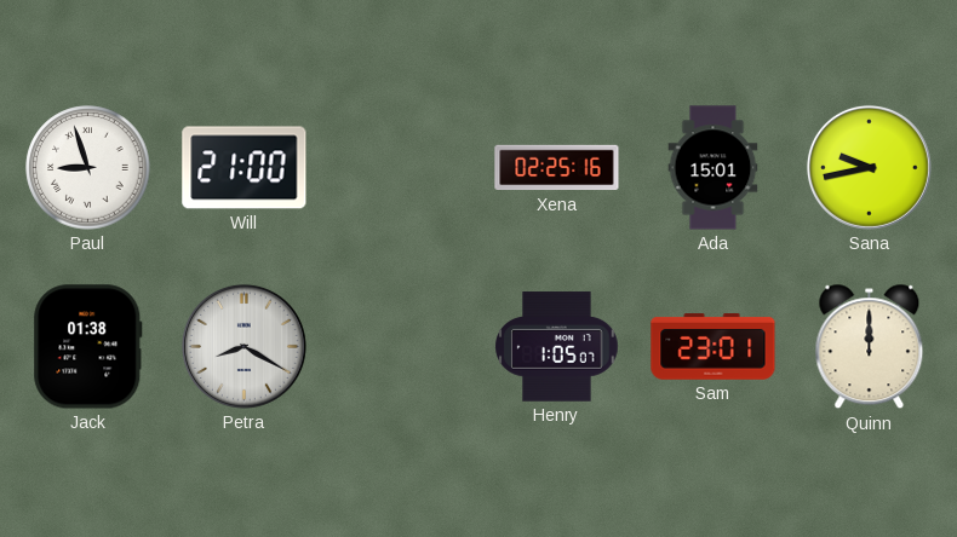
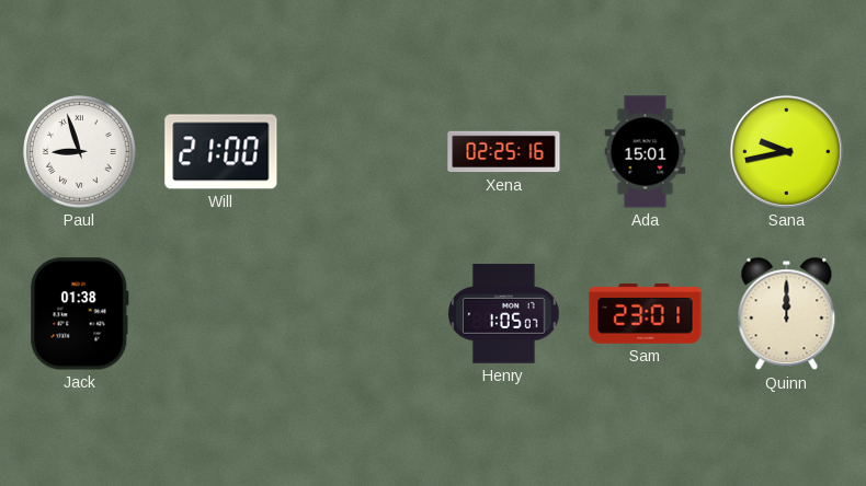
Petra: 8:20 -> none (243, 346)
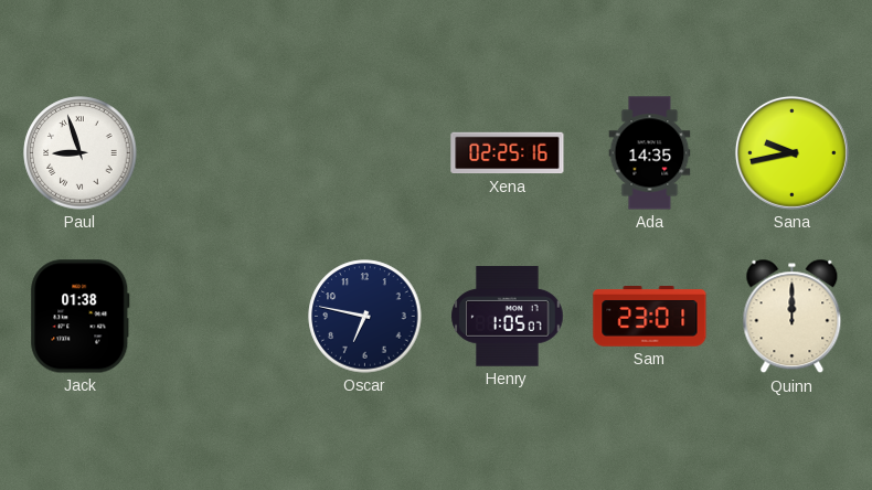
Will: 21:00 -> none (221, 152)
Ada: 15:01 -> 14:35 (650, 153)
Oscar: none -> 6:47 (365, 317)
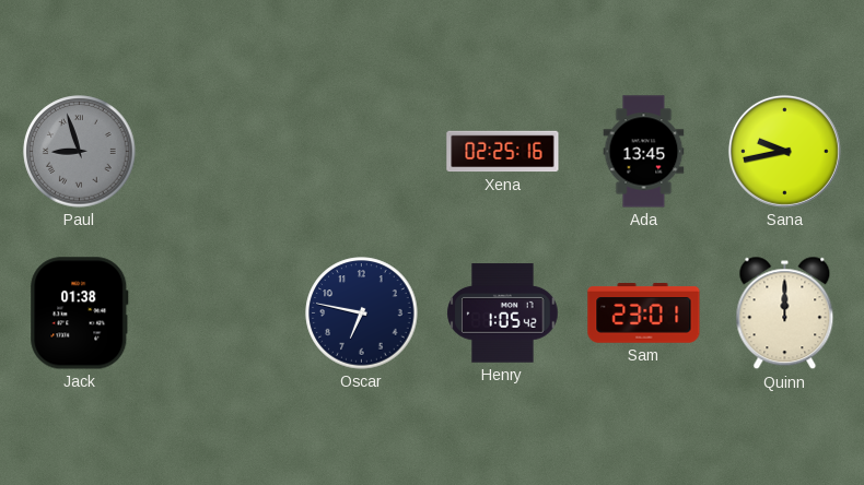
Paul dial: white -> grey (80, 152)
Ada: 14:35 -> 13:45 (644, 152)
Henry: 1:05:07 -> 1:05:42 (503, 314)
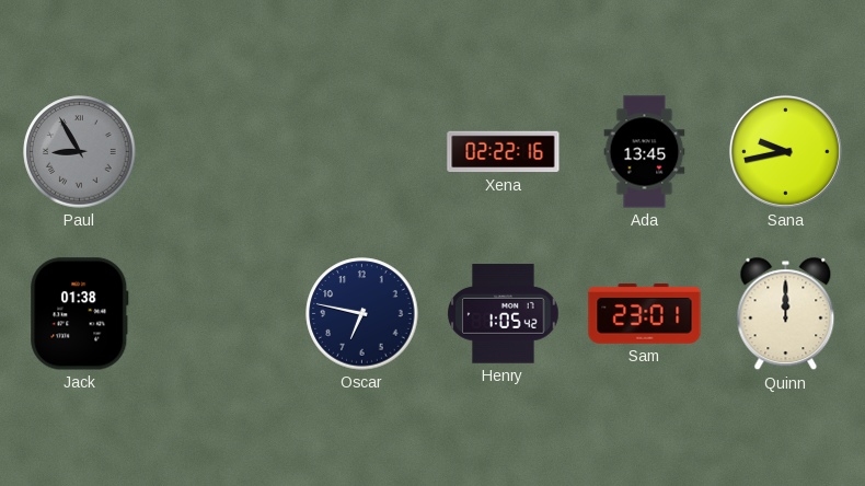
Paul: 8:57 -> 8:55 (80, 152)
Xena: 02:25 -> 02:22 (504, 152)
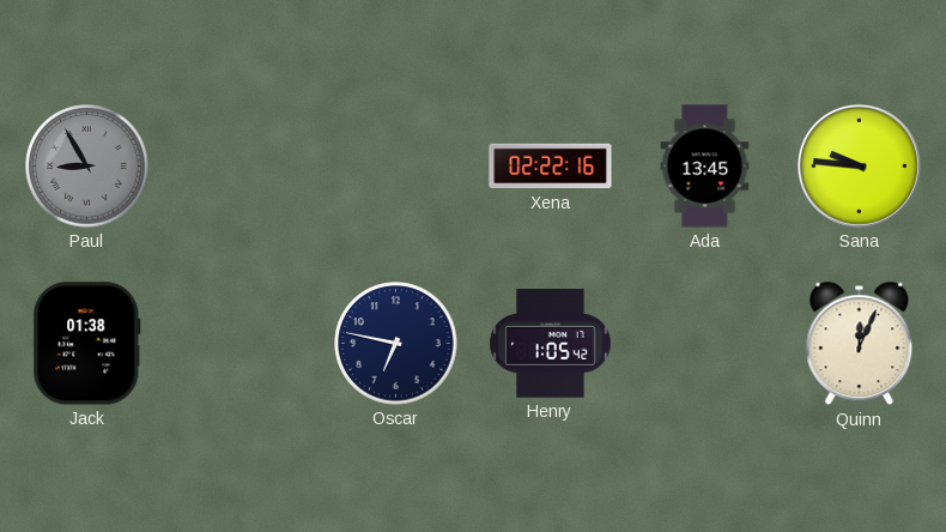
Sana: 9:43 -> 9:46 (859, 165)
Sam: 23:01 -> none (645, 314)
Quinn: 12:00 -> 12:04 (860, 344)
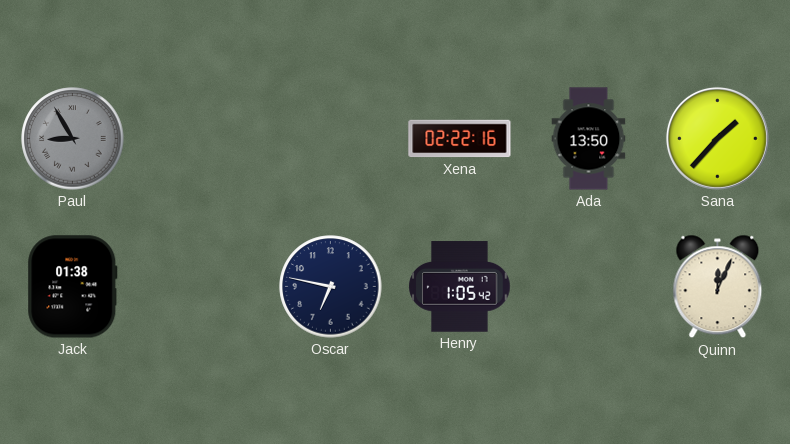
Ada: 13:45 -> 13:50 (589, 139)
Sana: 9:46 -> 1:37 (717, 138)
